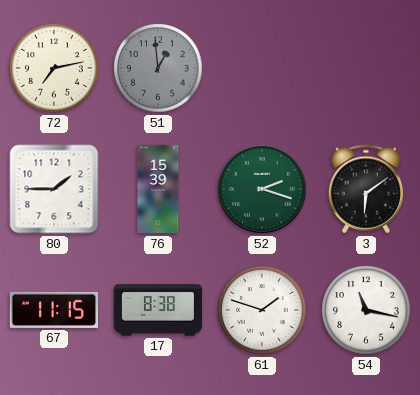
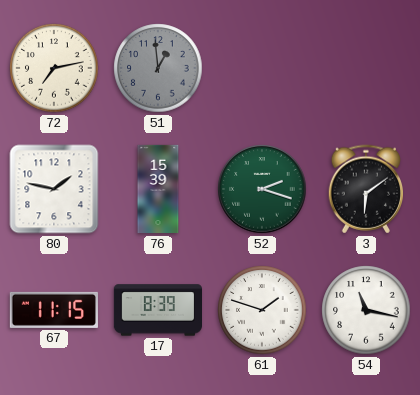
80: 1:45 -> 1:47 (54, 189)
17: 8:38 -> 8:39 (157, 310)
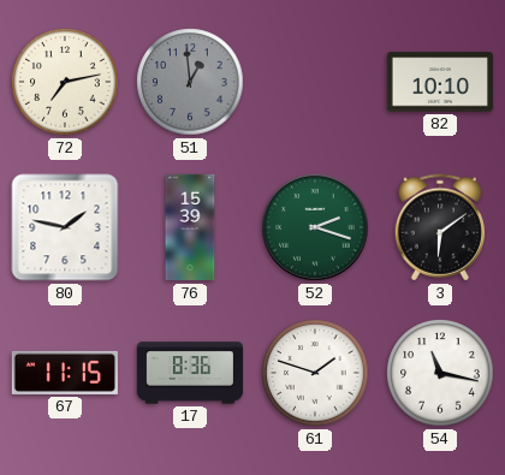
82: none -> 10:10 (439, 82)
17: 8:39 -> 8:36 (189, 373)
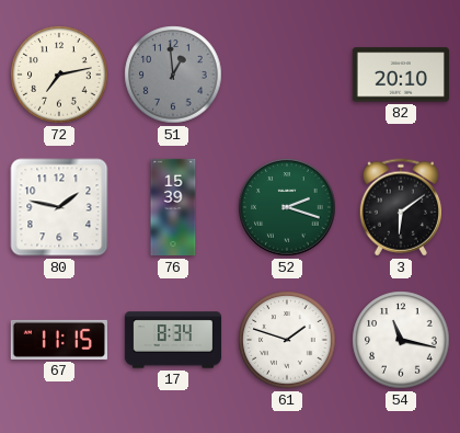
82: 10:10 -> 20:10 (400, 75)
17: 8:36 -> 8:34 (172, 340)
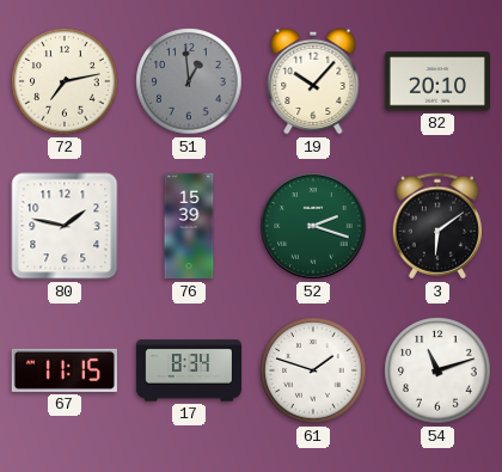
19: none -> 10:07 (313, 81)
54: 11:17 -> 11:12 (437, 370)
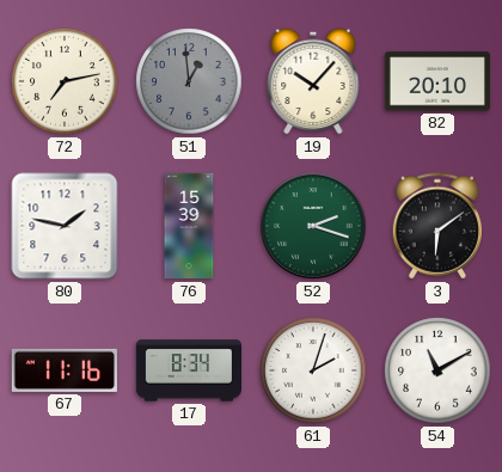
67: 11:15 -> 11:16 (63, 370)
61: 1:48 -> 2:03 (313, 370)
54: 11:12 -> 11:10 (437, 370)
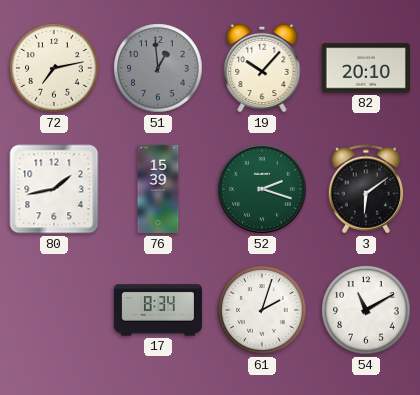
80: 1:47 -> 1:43 (54, 189)
67: 11:16 -> none (63, 370)
